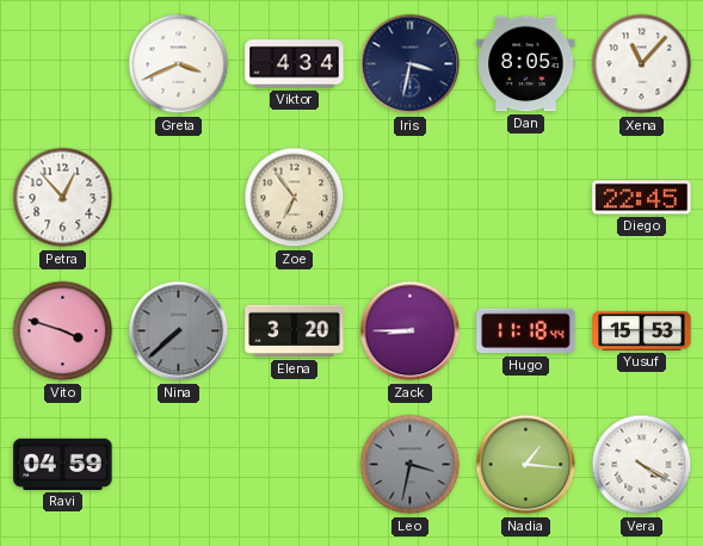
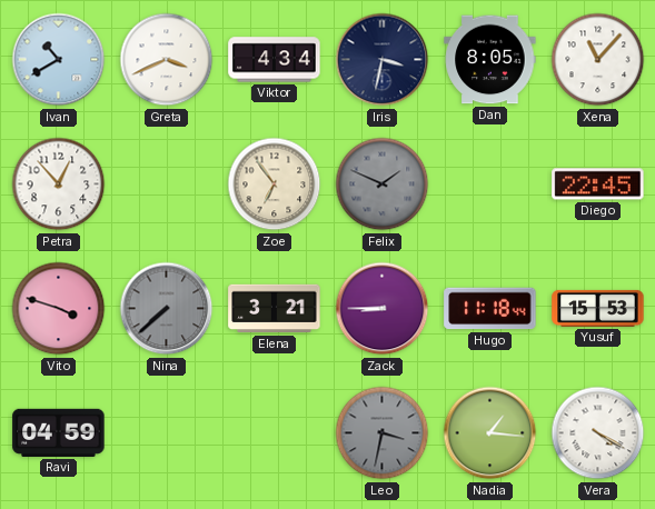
Ivan: none -> 10:40 (59, 60)
Felix: none -> 1:49 (383, 184)
Elena: 3:20 -> 3:21 (275, 309)
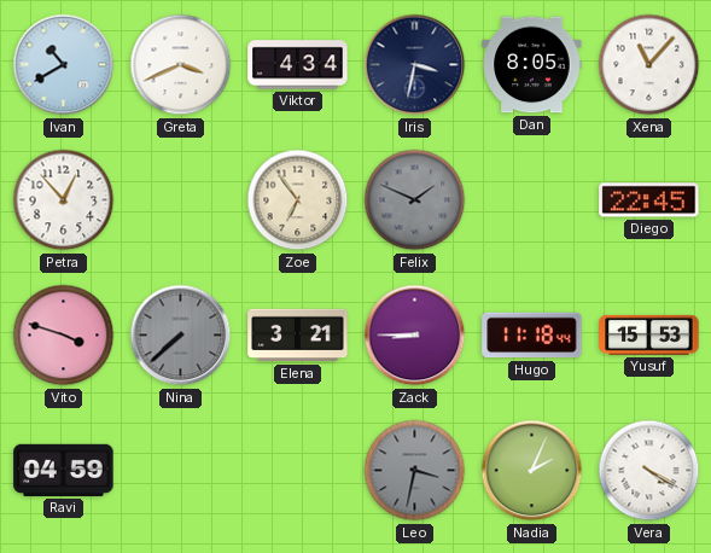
Nadia: 1:16 -> 2:04 (532, 471)
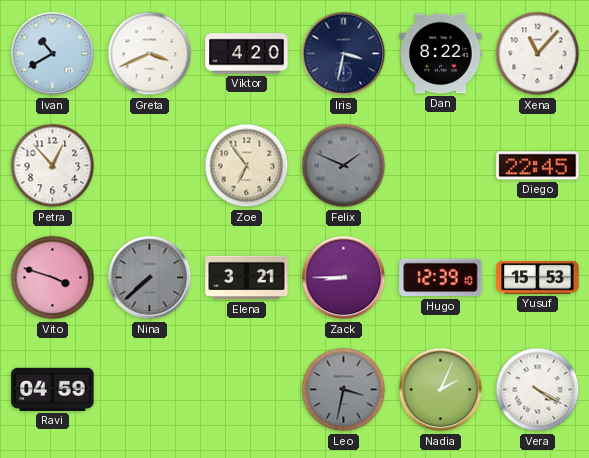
Viktor: 4:34 -> 4:20 (247, 54)
Dan: 8:05 -> 8:22 (441, 54)
Hugo: 11:18 -> 12:39 (441, 278)
